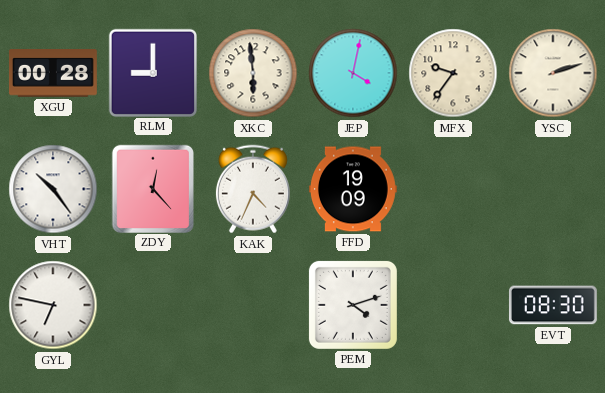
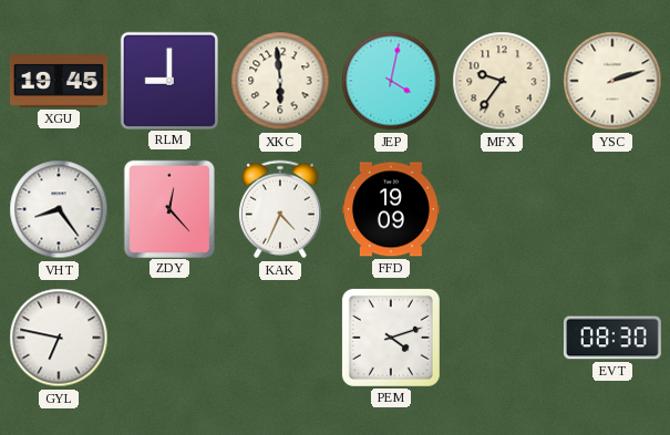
XGU: 00:28 -> 19:45 (59, 81)
VHT: 10:24 -> 8:24 (59, 209)
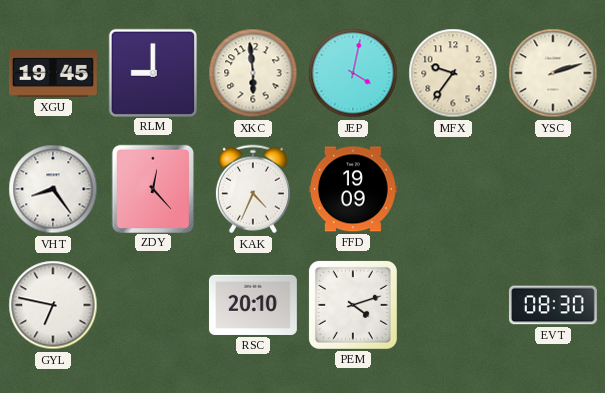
RSC: none -> 20:10 (253, 305)
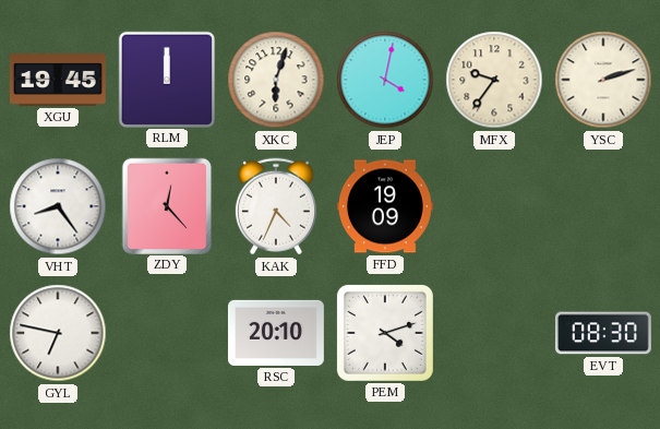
RLM: 9:00 -> 12:00 (166, 79)
XKC: 5:59 -> 6:03 (276, 80)
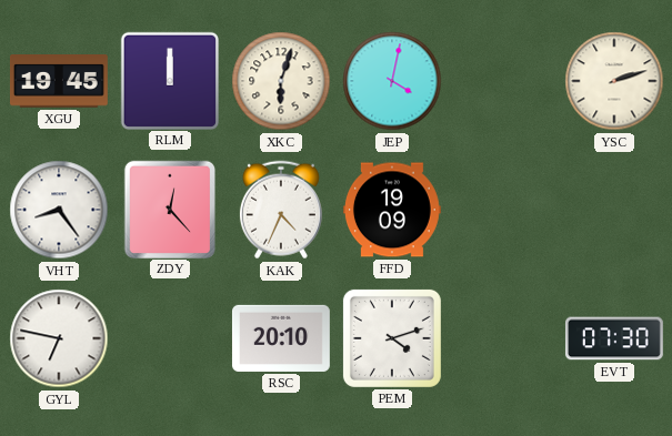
MFX: 9:36 -> none (494, 80)
EVT: 08:30 -> 07:30 (614, 338)
